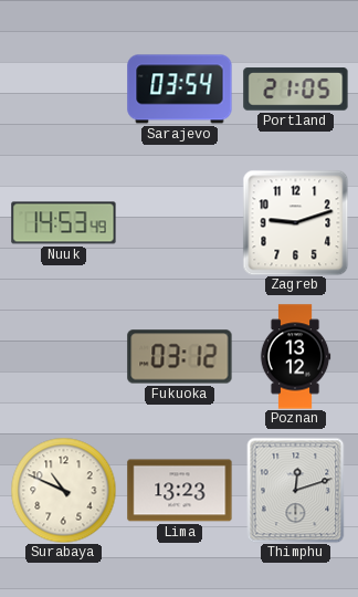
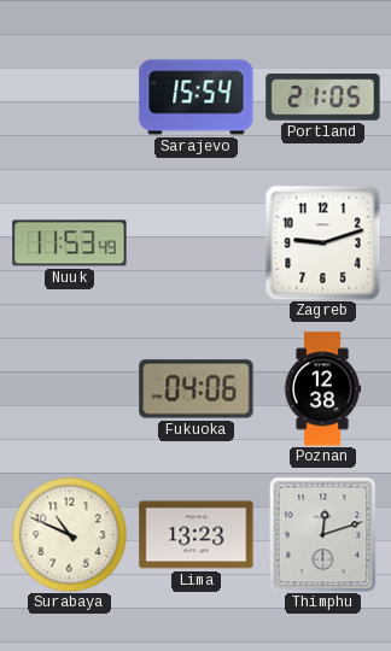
Sarajevo: 03:54 -> 15:54 (197, 98)
Nuuk: 14:53 -> 11:53 (70, 244)
Fukuoka: 03:12 -> 04:06 (197, 389)
Poznan: 13:12 -> 12:38 (322, 389)
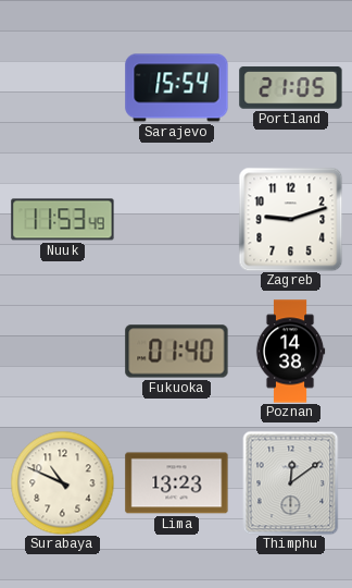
Fukuoka: 04:06 -> 01:40 (177, 352)
Poznan: 12:38 -> 14:38 (290, 352)
Thimphu: 12:12 -> 12:09 (291, 482)
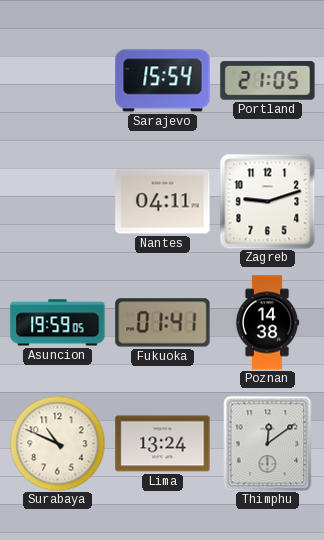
Nuuk: 11:53 -> none (63, 220)
Nantes: none -> 04:11 (163, 202)
Asuncion: none -> 19:59 (58, 323)
Fukuoka: 01:40 -> 01:41 (163, 323)
Lima: 13:23 -> 13:24 (163, 444)
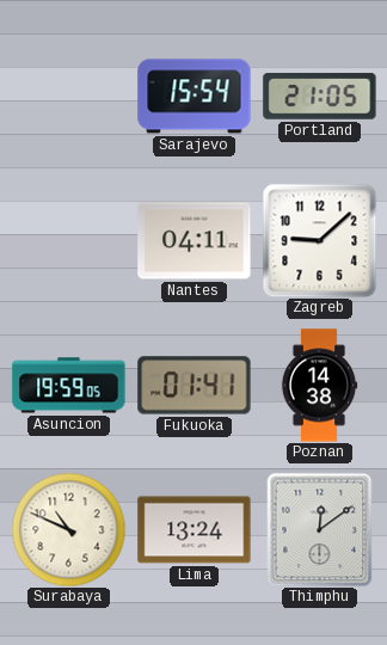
Zagreb: 9:12 -> 9:08 (319, 240)
